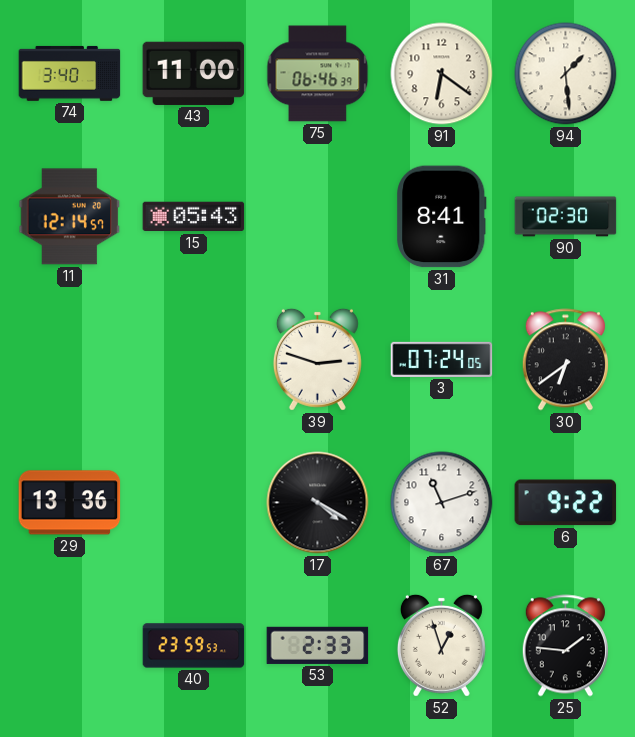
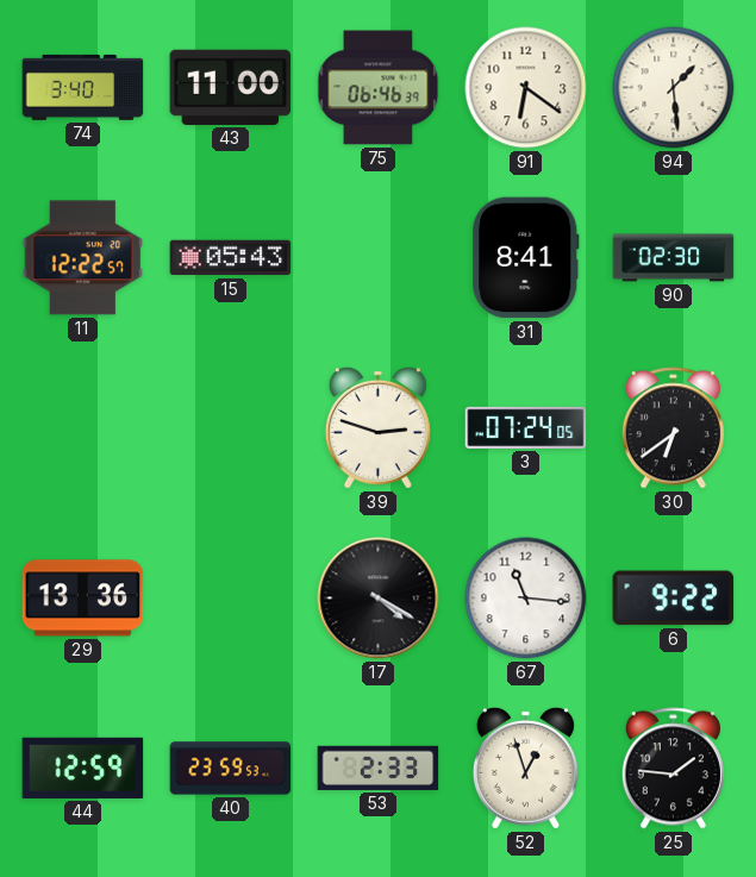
11: 12:14 -> 12:22 (83, 258)
67: 11:12 -> 11:16 (526, 599)
44: none -> 12:59 (83, 768)
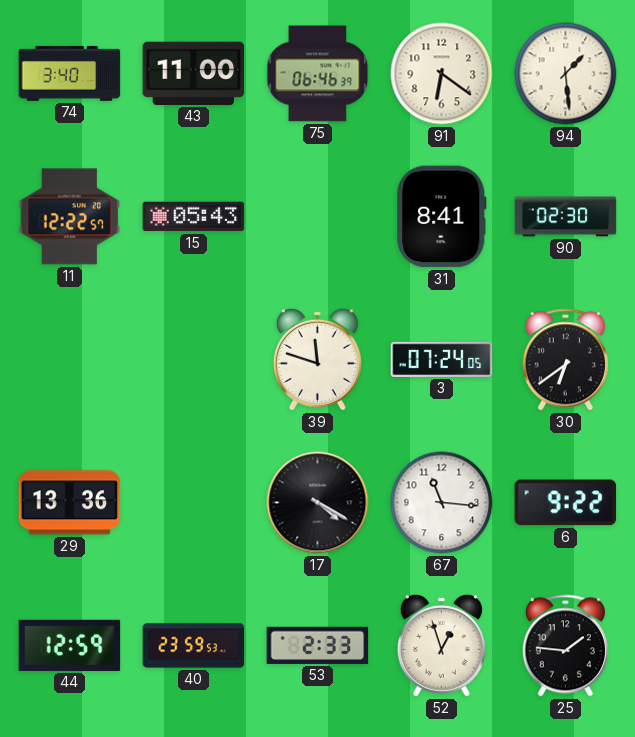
39: 2:48 -> 11:48 (317, 359)
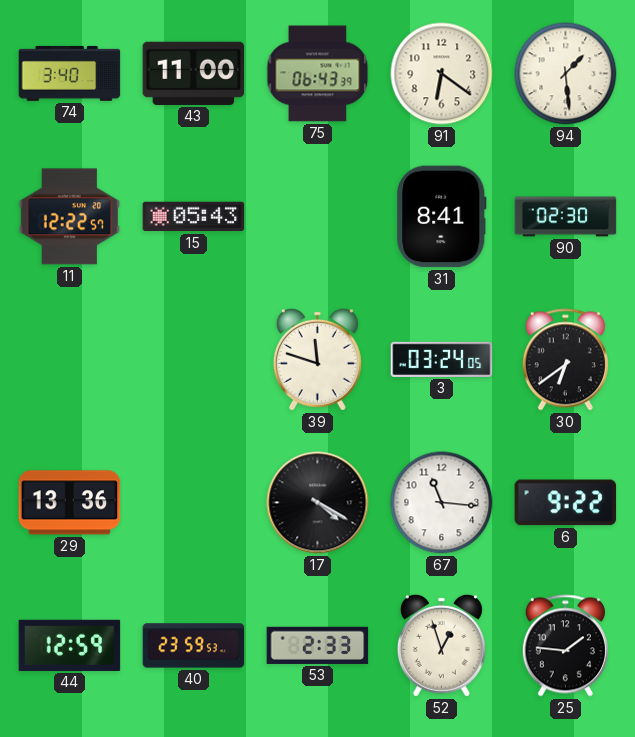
75: 06:46 -> 06:43 (318, 74)
3: 07:24 -> 03:24 (442, 359)
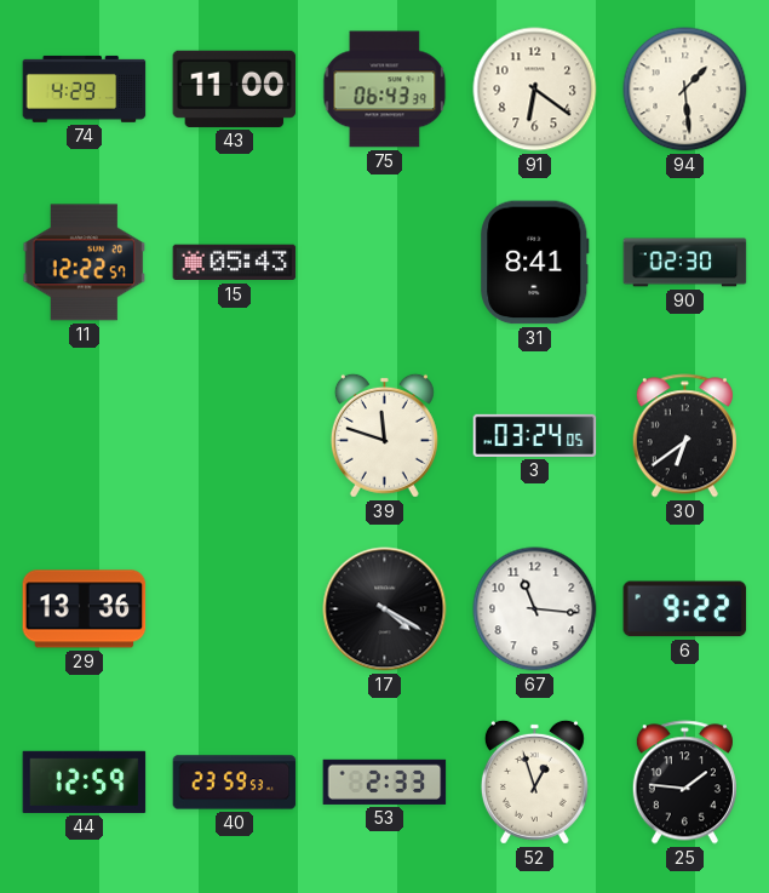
74: 3:40 -> 4:29 (85, 88)
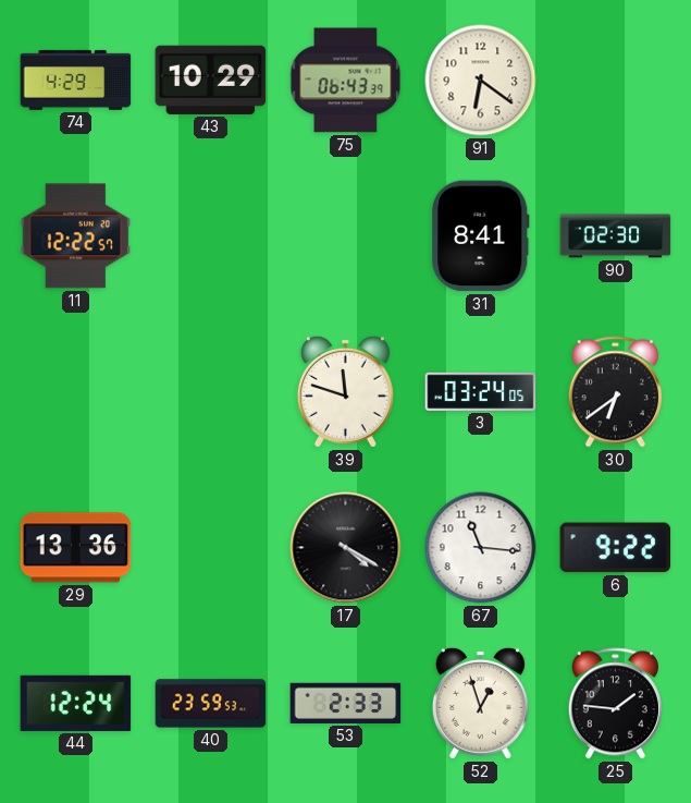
43: 11:00 -> 10:29 (211, 80)
94: 1:29 -> none (685, 90)
15: 05:43 -> none (235, 263)
44: 12:59 -> 12:24 (76, 703)
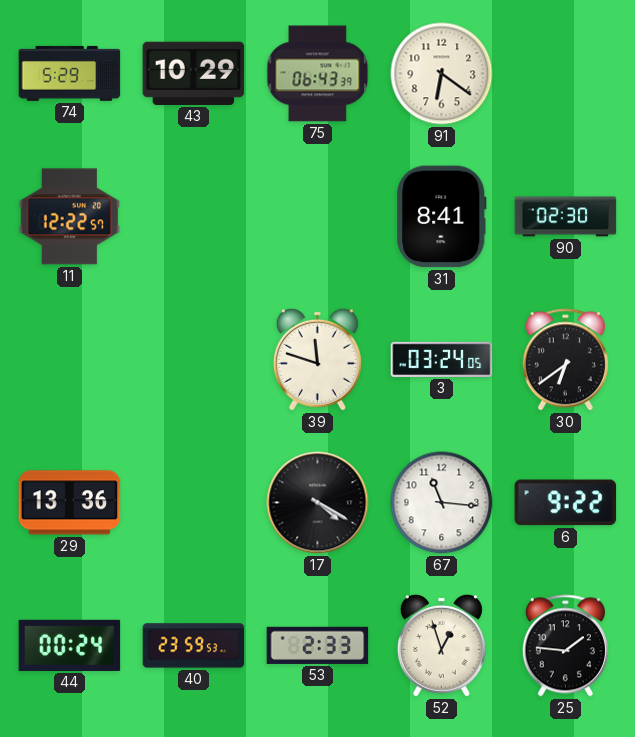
74: 4:29 -> 5:29 (70, 73)
44: 12:24 -> 00:24 (70, 645)
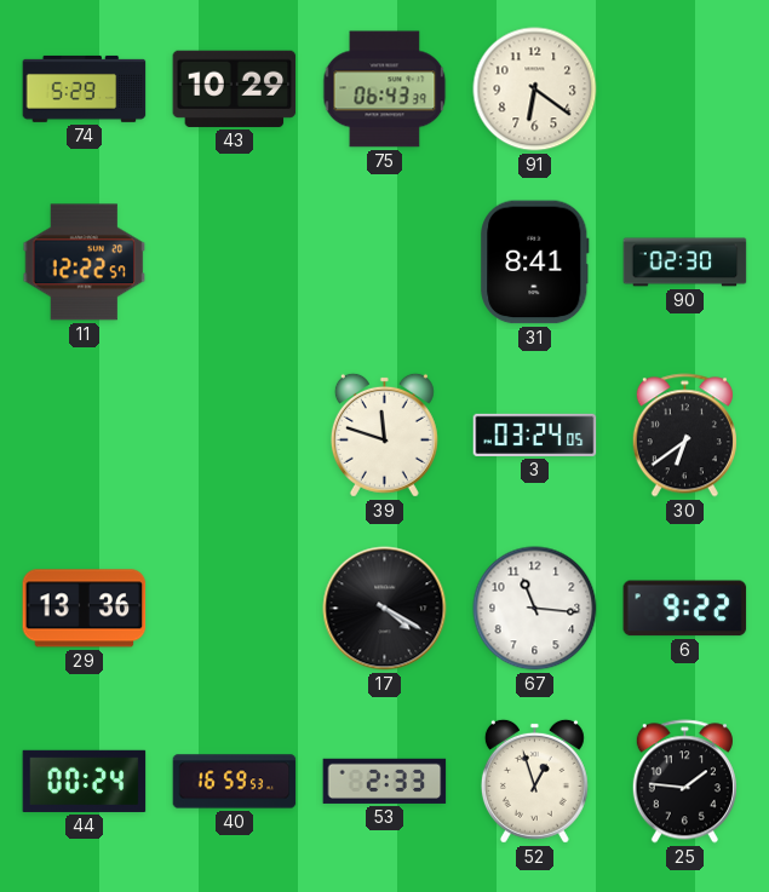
40: 23:59 -> 16:59 (235, 782)
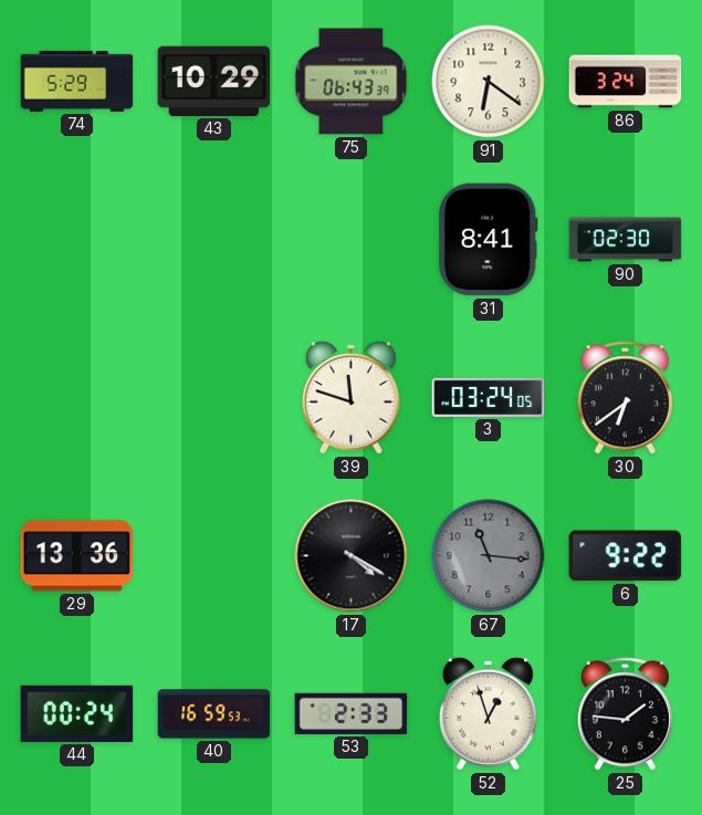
86: none -> 3:24 (626, 82)
11: 12:22 -> none (85, 263)
67 dial: white -> grey (489, 556)
